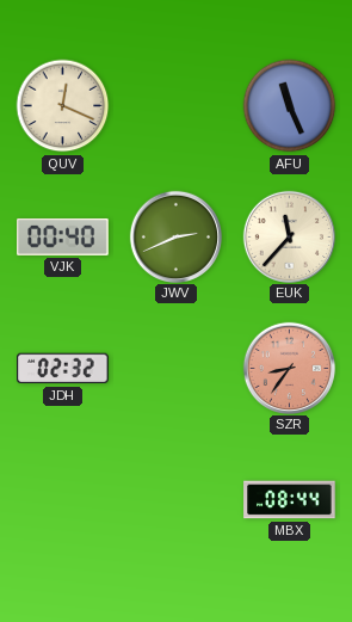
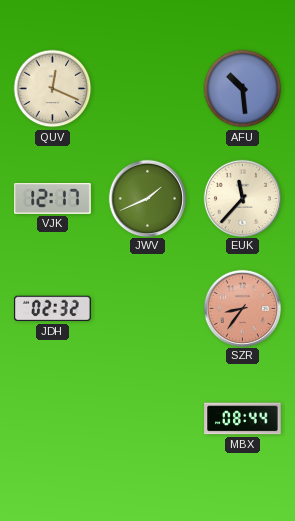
AFU: 11:26 -> 10:29 (243, 89)
VJK: 00:40 -> 12:17 (53, 198)
JWV: 2:41 -> 1:41 (147, 198)
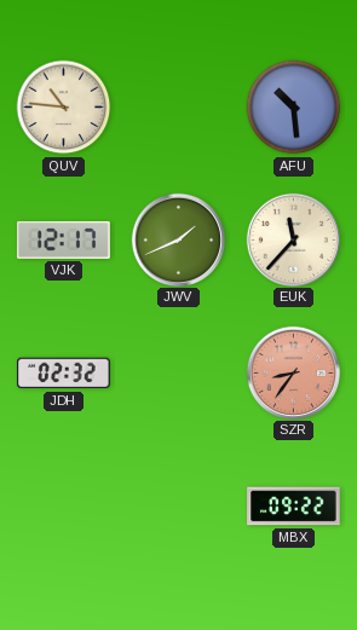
QUV: 12:19 -> 10:46 (64, 108)
MBX: 08:44 -> 09:22 (294, 507)
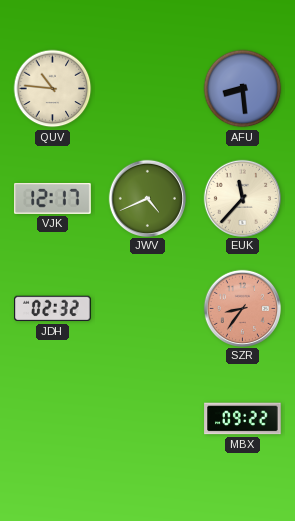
AFU: 10:29 -> 8:29 (243, 89)
JWV: 1:41 -> 4:41 (147, 198)
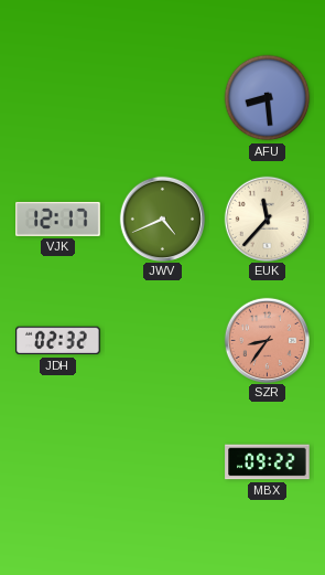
QUV: 10:46 -> none (53, 89)
